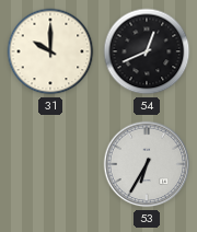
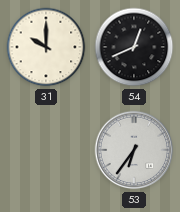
53: 6:35 -> 6:36 (134, 150)
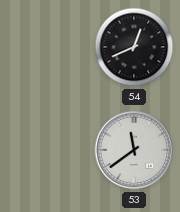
31: 10:00 -> none (46, 47)
53: 6:36 -> 11:39 (134, 150)
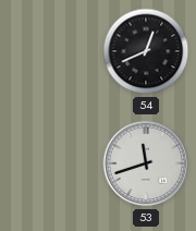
53: 11:39 -> 11:42 (146, 163)
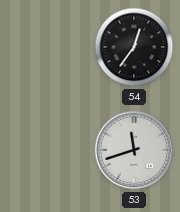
54: 12:41 -> 12:36 (134, 47)
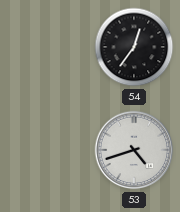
53: 11:42 -> 4:42 (134, 150)
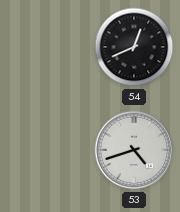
54: 12:36 -> 12:41 (134, 47)
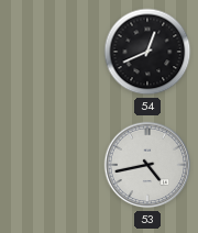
53: 4:42 -> 4:43 (147, 165)
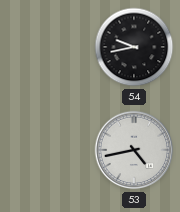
54: 12:41 -> 9:43 (134, 47)
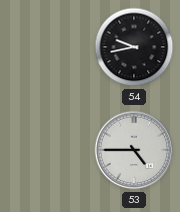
53: 4:43 -> 4:45 (134, 150)
